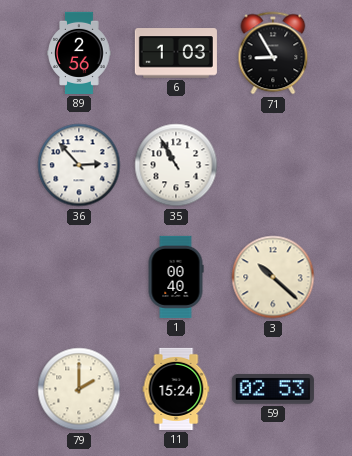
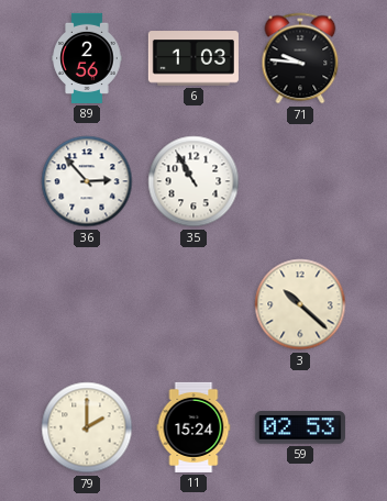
71: 8:55 -> 9:46 (300, 58)
1: 00:40 -> none (176, 277)
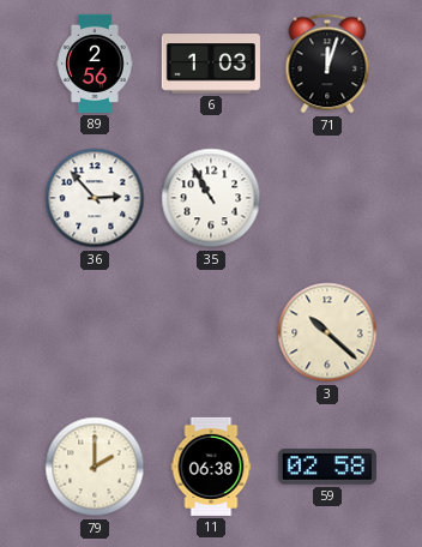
71: 9:46 -> 12:03 (327, 64)
11: 15:24 -> 06:38 (211, 467)
59: 02:53 -> 02:58 (327, 467)
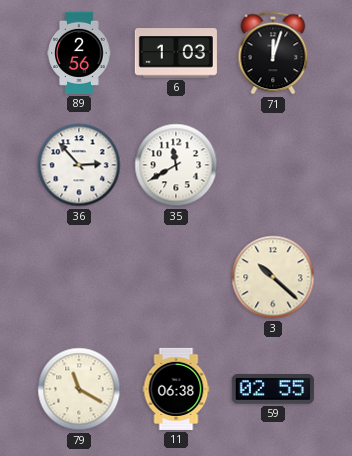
35: 10:55 -> 11:40 (176, 165)
79: 2:00 -> 11:20 (79, 389)
59: 02:58 -> 02:55 (273, 389)
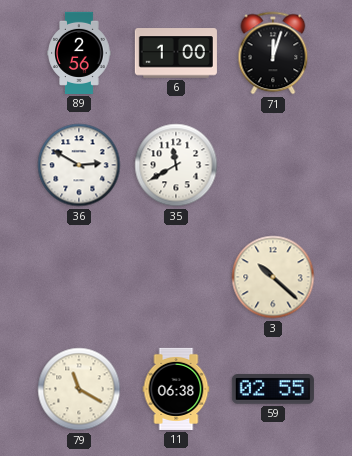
6: 1:03 -> 1:00 (176, 53)
36: 2:53 -> 2:50 (79, 165)
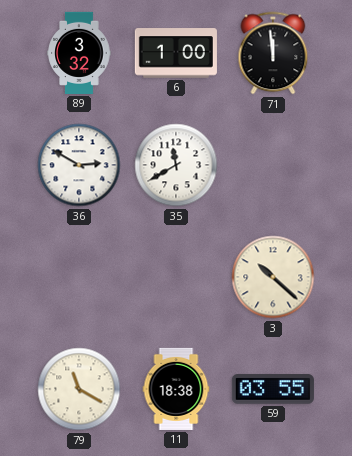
89: 2:56 -> 3:32 (79, 53)
71: 12:03 -> 11:59 (273, 53)
11: 06:38 -> 18:38 (176, 389)
59: 02:55 -> 03:55 (273, 389)
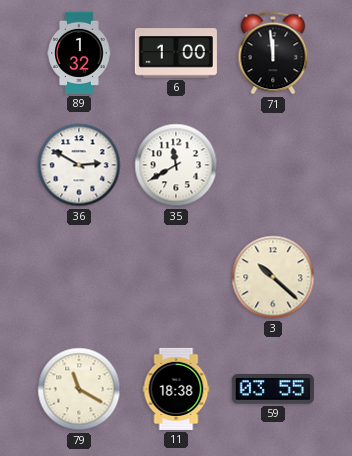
89: 3:32 -> 1:32 (79, 53)
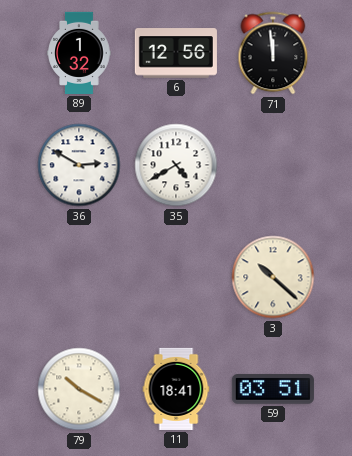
6: 1:00 -> 12:56 (176, 53)
35: 11:40 -> 4:40 (176, 165)
79: 11:20 -> 10:20 (79, 389)
11: 18:38 -> 18:41 (176, 389)
59: 03:55 -> 03:51 (273, 389)
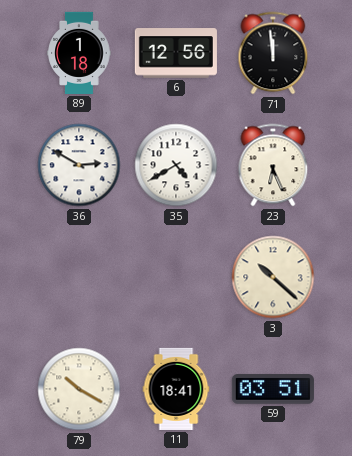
89: 1:32 -> 1:18 (79, 53)
23: none -> 6:26 (273, 165)
